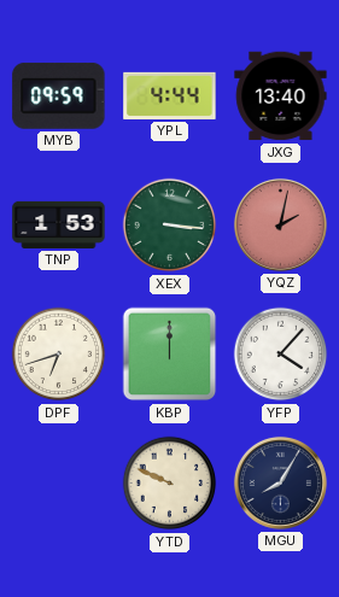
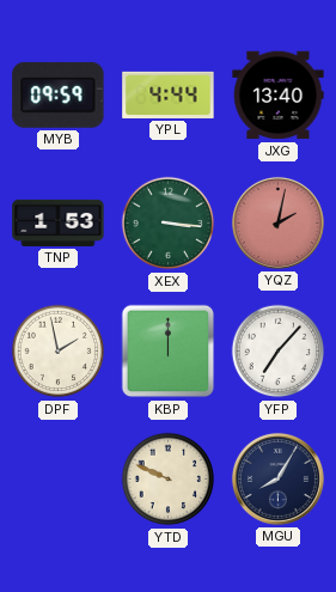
DPF: 6:42 -> 1:58 (59, 352)
YFP: 4:07 -> 7:07 (279, 352)
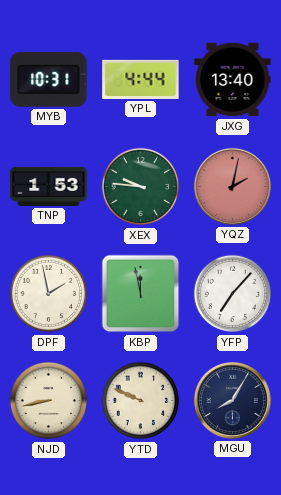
MYB: 09:59 -> 10:31 (49, 79)
XEX: 3:16 -> 9:46 (141, 187)
KBP: 12:00 -> 11:58 (141, 294)
NJD: none -> 8:43 (49, 401)
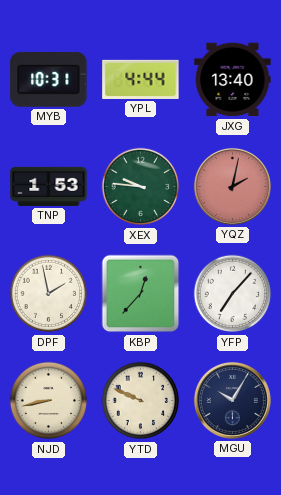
KBP: 11:58 -> 12:37 (141, 294)
MGU: 8:05 -> 10:05 (232, 400)
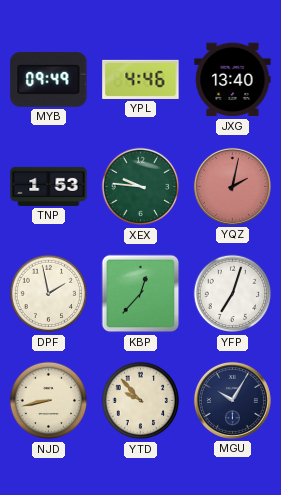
MYB: 10:31 -> 09:49 (49, 79)
YPL: 4:44 -> 4:46 (141, 79)
YFP: 7:07 -> 7:03 (233, 294)
YTD: 9:49 -> 9:53 (141, 401)
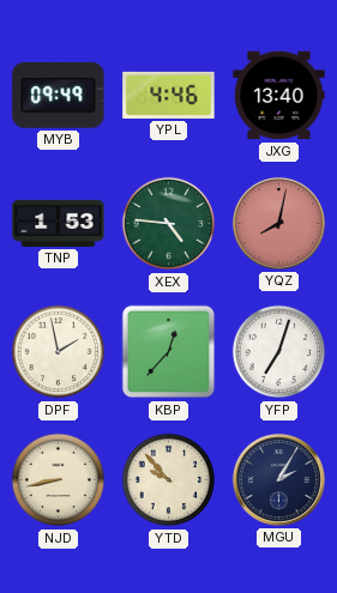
XEX: 9:46 -> 4:46 (169, 224)
YQZ: 2:02 -> 8:02 (278, 223)
MGU: 10:05 -> 2:05 (278, 479)
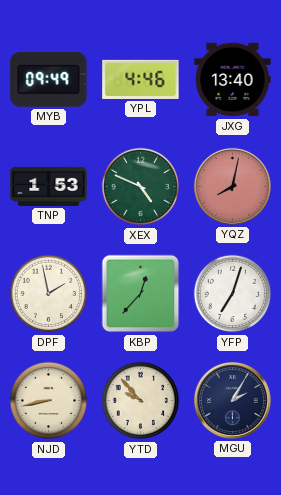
XEX: 4:46 -> 4:49 (141, 187)
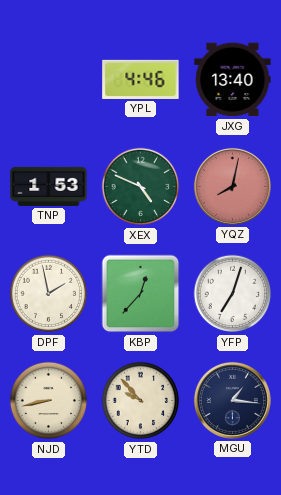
MYB: 09:49 -> none (49, 79)
MGU: 2:05 -> 1:16 (232, 400)
